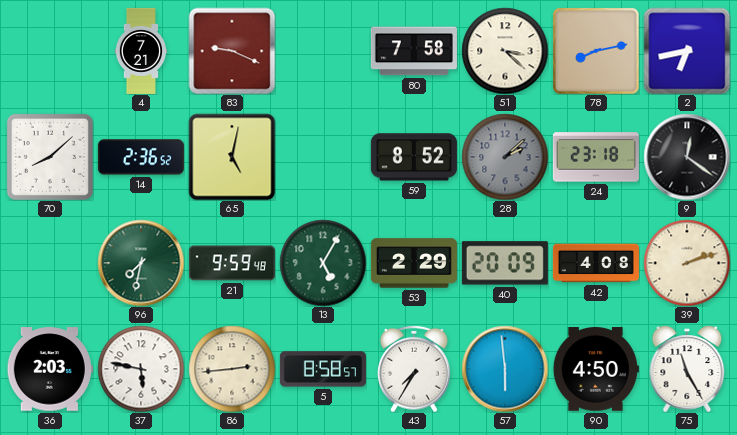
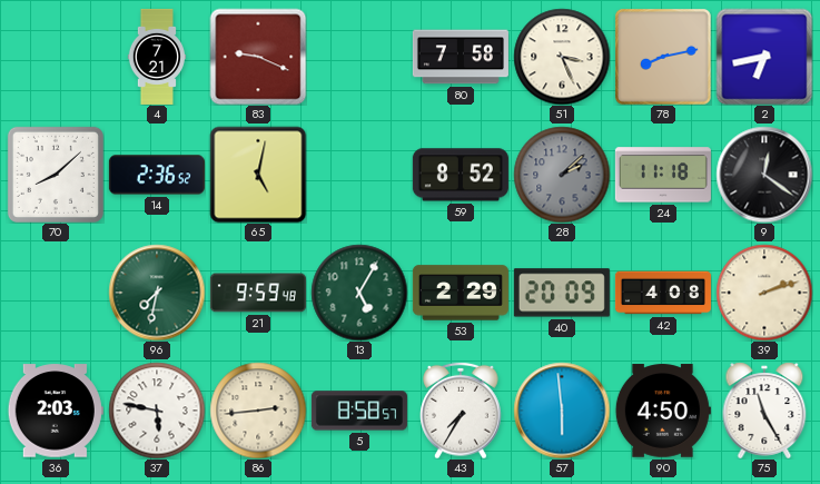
51: 3:22 -> 3:26 (562, 57)
24: 23:18 -> 11:18 (663, 175)
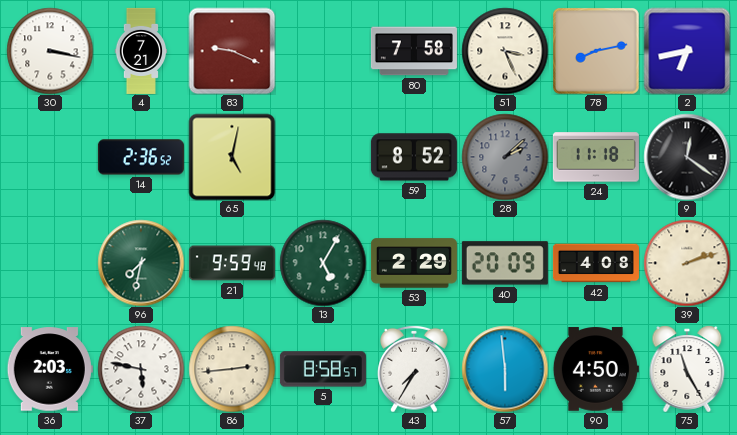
30: none -> 3:17 (50, 51)
70: 8:08 -> none (56, 175)
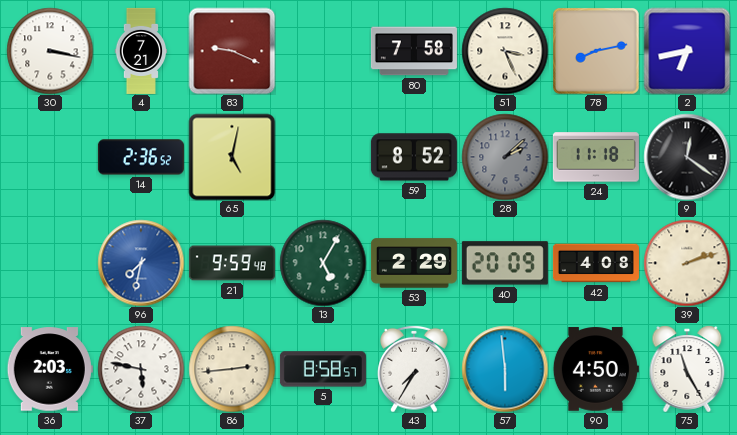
96 dial: green -> blue (141, 263)
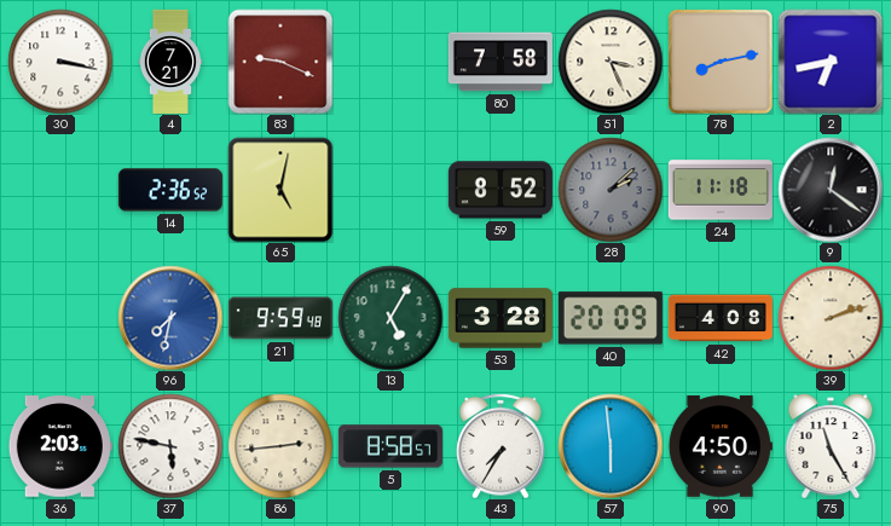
53: 2:29 -> 3:28 (501, 318)
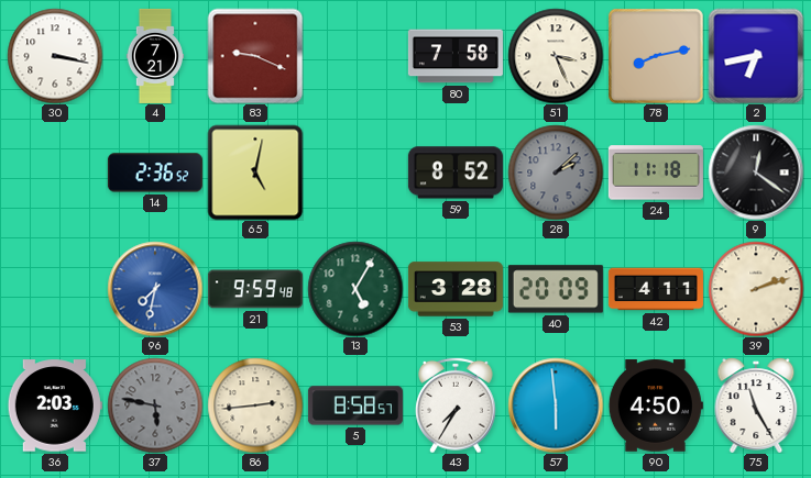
42: 4:08 -> 4:11 (656, 289)
37 dial: white -> grey (155, 405)
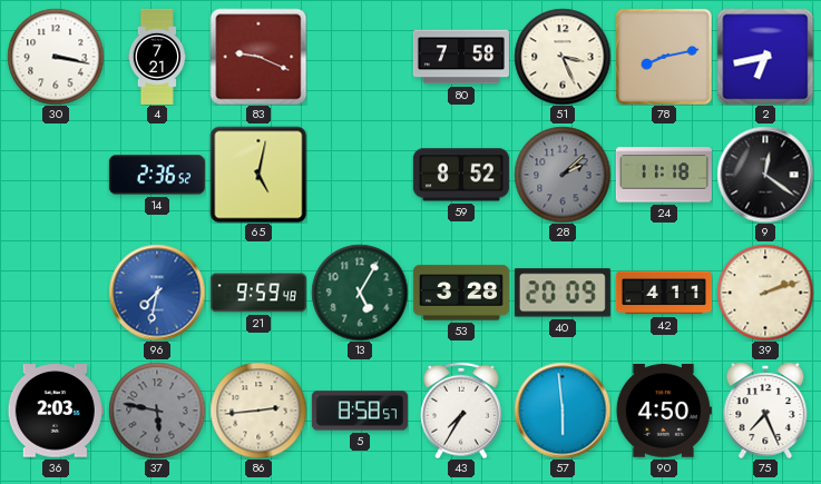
75: 11:25 -> 7:26 (765, 411)
